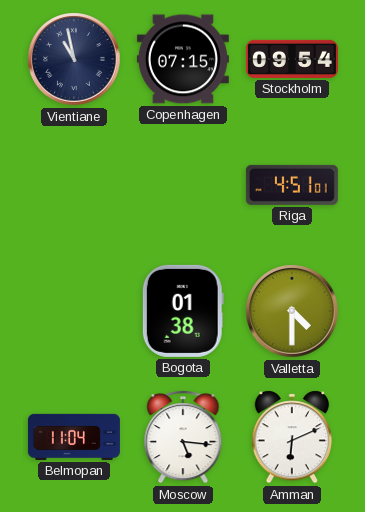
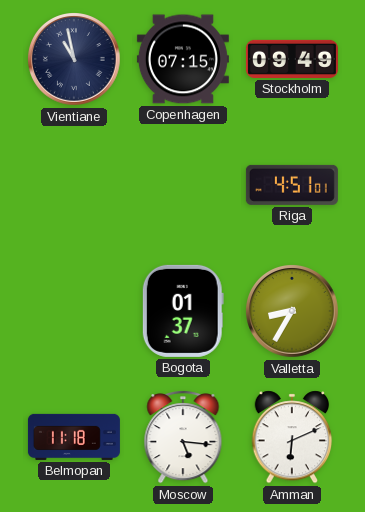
Stockholm: 09:54 -> 09:49 (292, 59)
Bogota: 01:38 -> 01:37 (183, 311)
Valletta: 4:30 -> 8:35 (293, 312)
Belmopan: 11:04 -> 11:18 (74, 437)
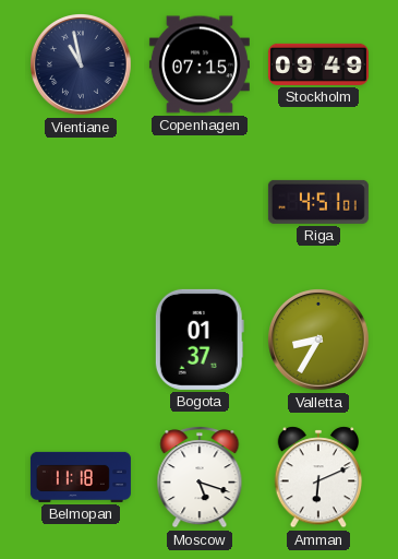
Moscow: 5:16 -> 5:18 (200, 477)
